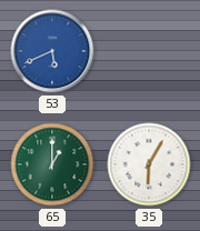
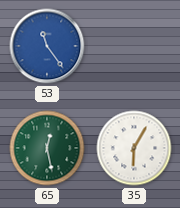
53: 5:41 -> 11:24 (47, 46)
65: 1:00 -> 12:28 (47, 148)
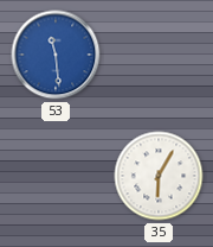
53: 11:24 -> 11:29 (56, 55)
65: 12:28 -> none (47, 148)
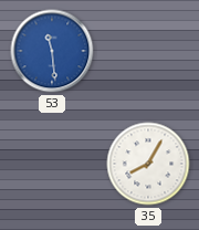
35: 6:05 -> 8:05 (148, 164)
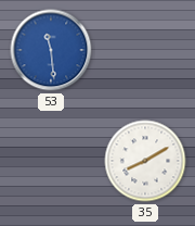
35: 8:05 -> 8:10 (145, 161)
